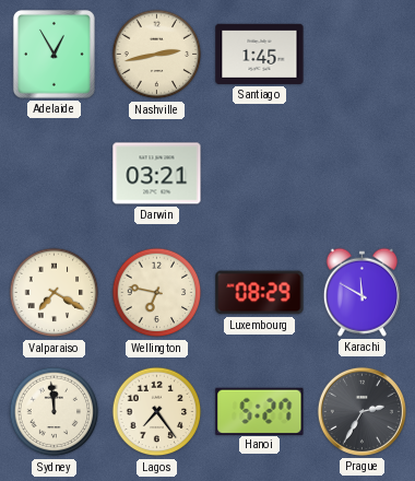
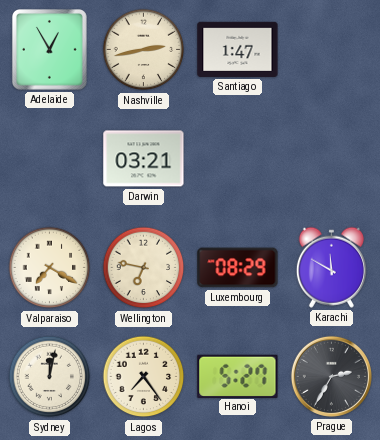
Santiago: 1:45 -> 1:47 (238, 49)
Sydney: 11:59 -> 12:02 (50, 377)
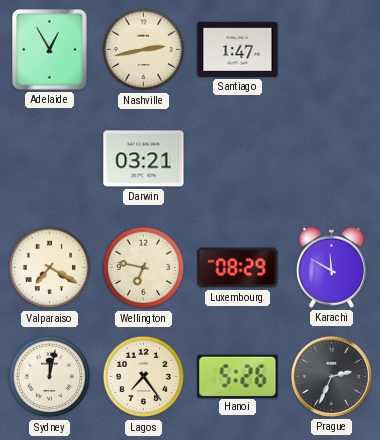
Hanoi: 5:27 -> 5:26 (238, 376)
Prague: 2:35 -> 2:34 (331, 376)
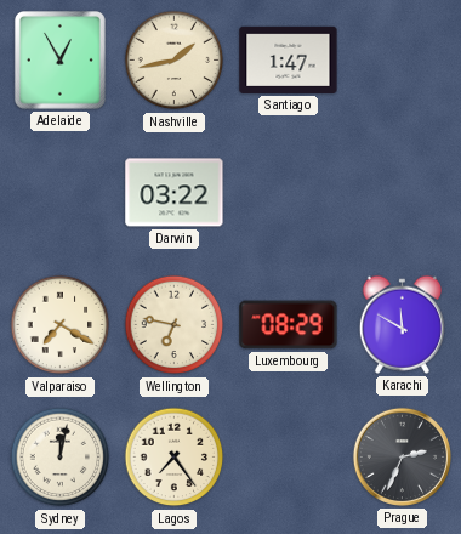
Nashville: 2:43 -> 1:43 (175, 61)
Darwin: 03:21 -> 03:22 (175, 193)
Hanoi: 5:26 -> none (238, 376)
